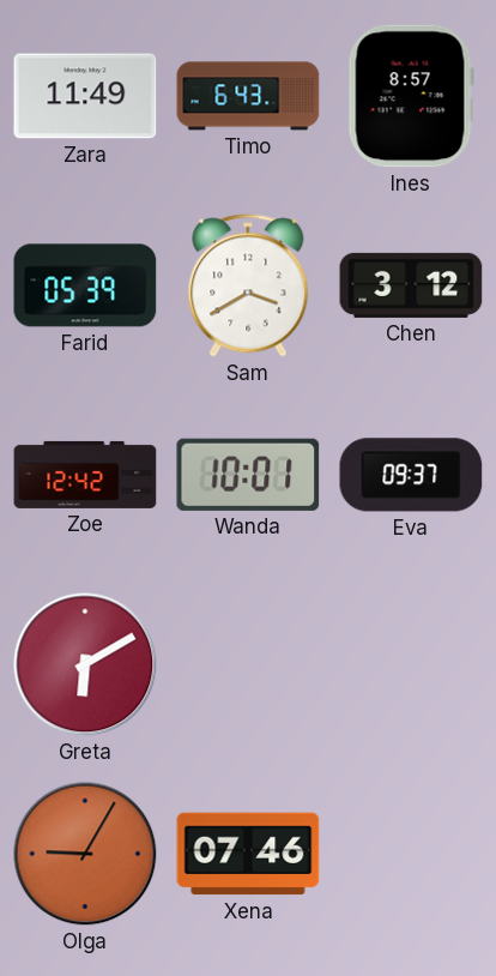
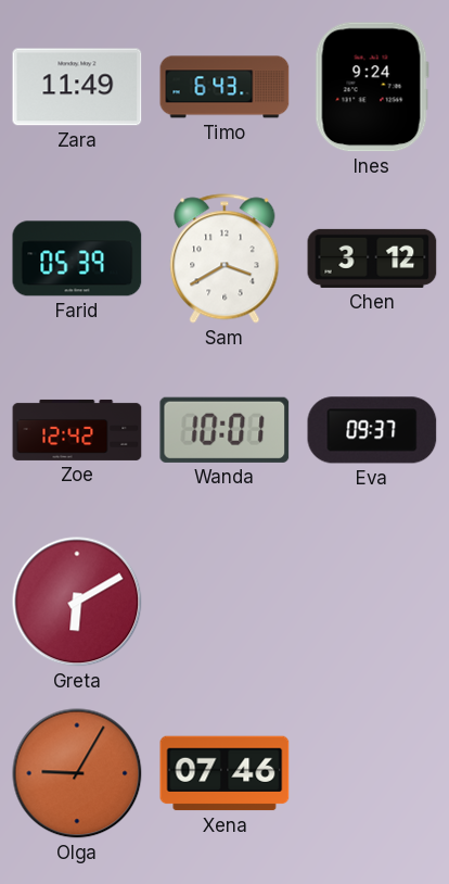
Ines: 8:57 -> 9:24 (372, 87)
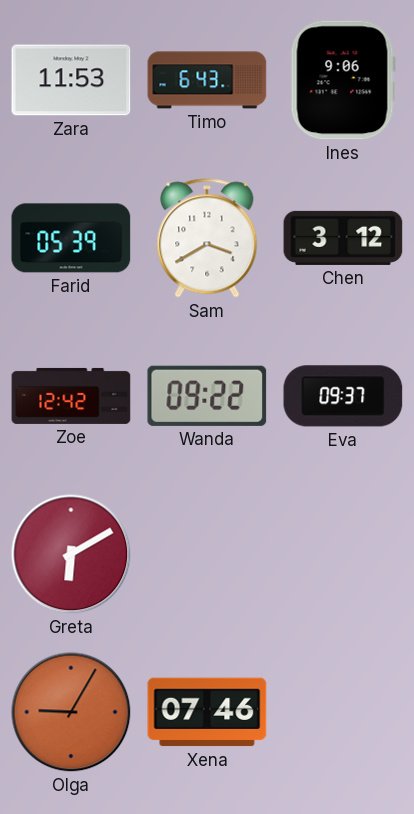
Zara: 11:49 -> 11:53 (71, 80)
Ines: 9:24 -> 9:06 (343, 80)
Wanda: 10:01 -> 09:22 (207, 396)
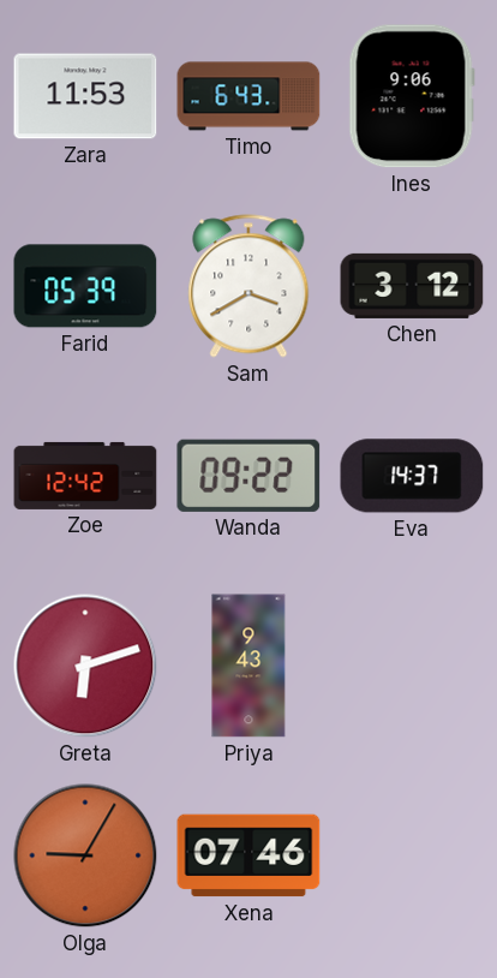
Eva: 09:37 -> 14:37 (412, 476)
Greta: 6:10 -> 6:12 (85, 666)
Priya: none -> 9:43 (248, 666)
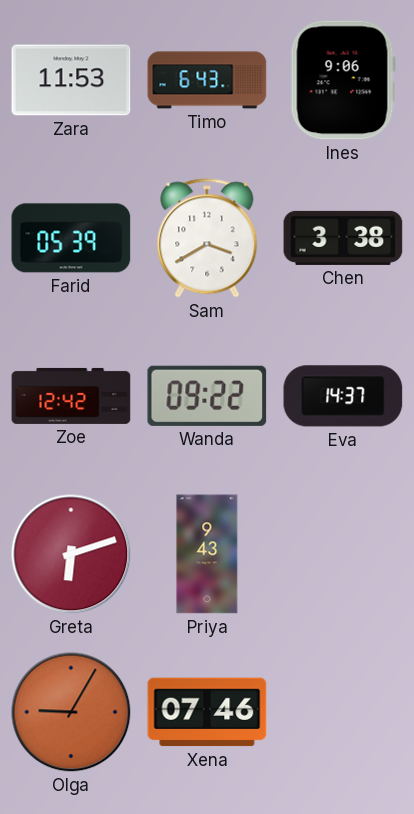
Chen: 3:12 -> 3:38 (343, 238)
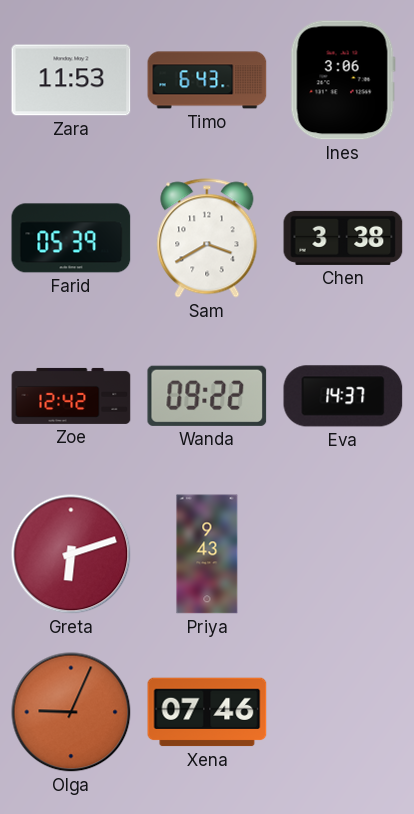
Ines: 9:06 -> 3:06 (343, 80)
Olga: 9:05 -> 9:04 (71, 712)
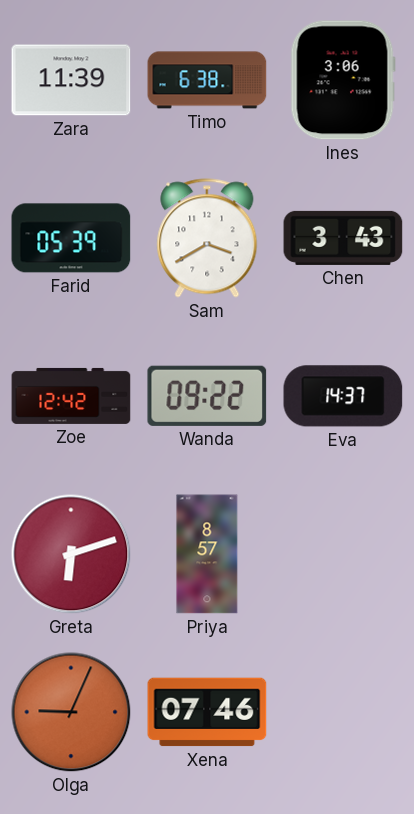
Zara: 11:53 -> 11:39 (71, 80)
Timo: 6:43 -> 6:38 (207, 80)
Chen: 3:38 -> 3:43 (343, 238)
Priya: 9:43 -> 8:57 (207, 554)
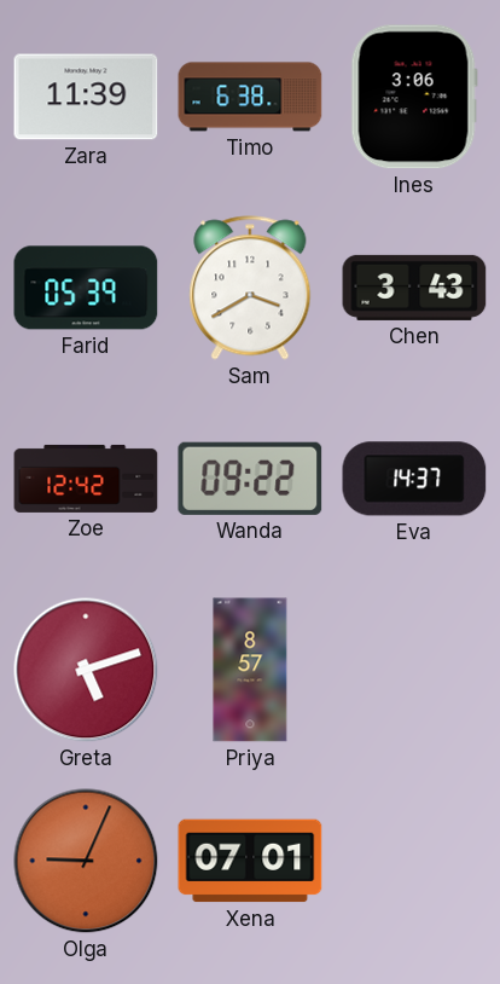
Greta: 6:12 -> 5:12 (86, 670)
Xena: 07:46 -> 07:01 (250, 861)
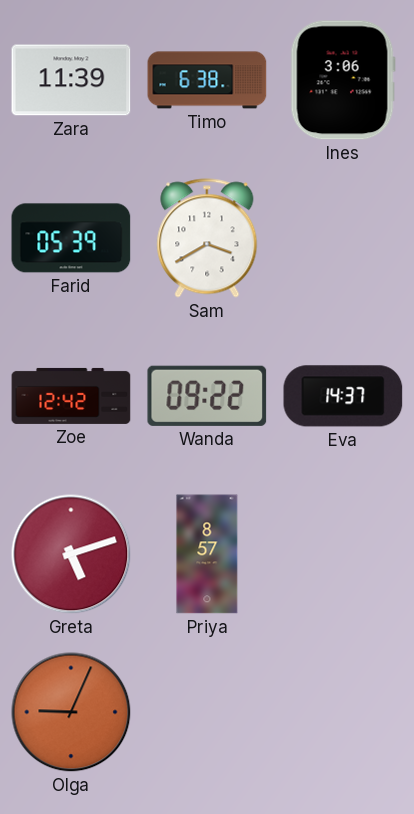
Chen: 3:43 -> none (414, 288)
Xena: 07:01 -> none (250, 861)
